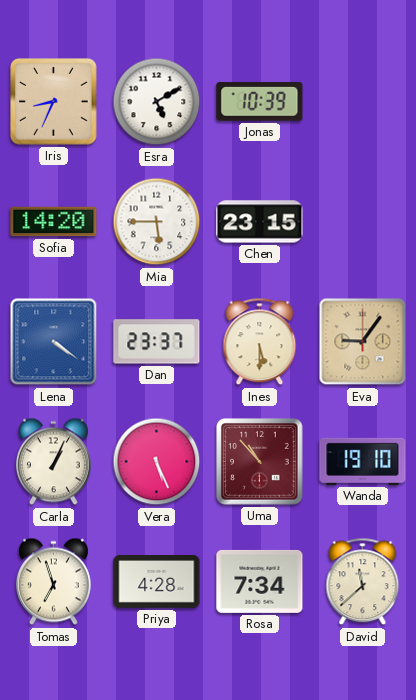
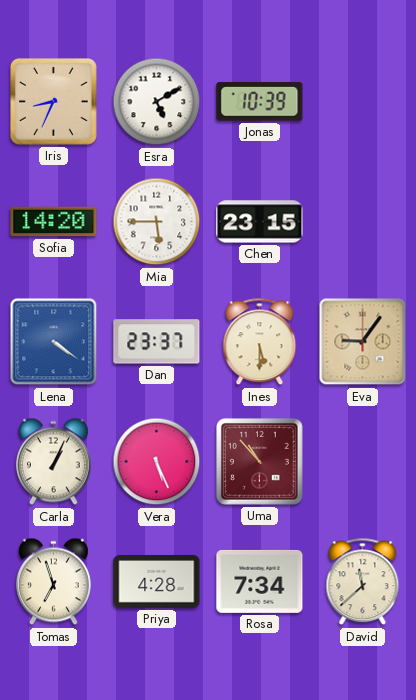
Wanda: 19:10 -> none (363, 461)
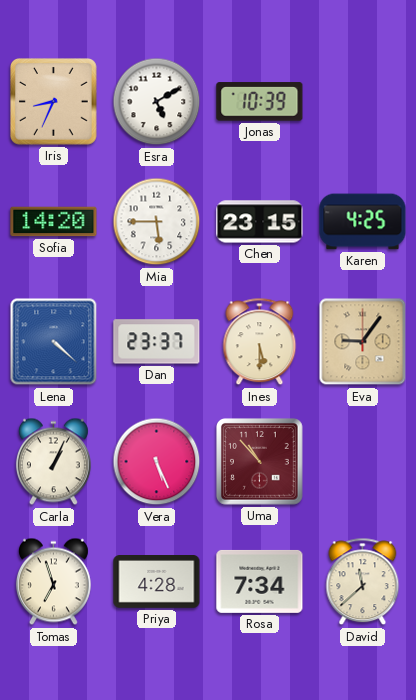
Karen: none -> 4:25 (363, 222)
Lena: 4:21 -> 4:22 (54, 342)
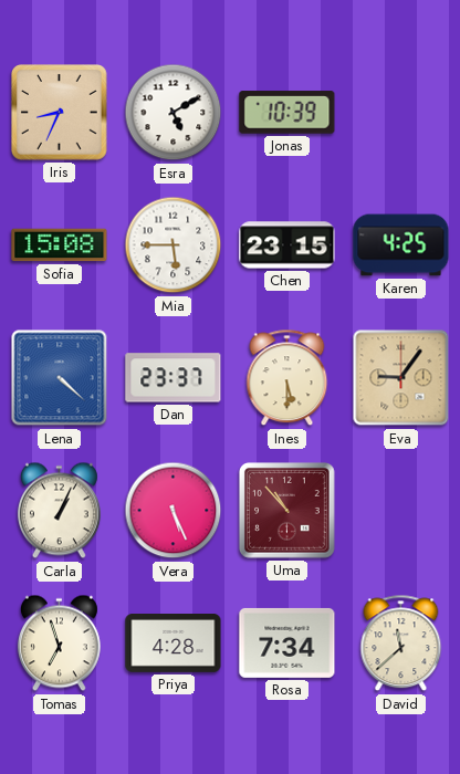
Sofia: 14:20 -> 15:08 (60, 245)
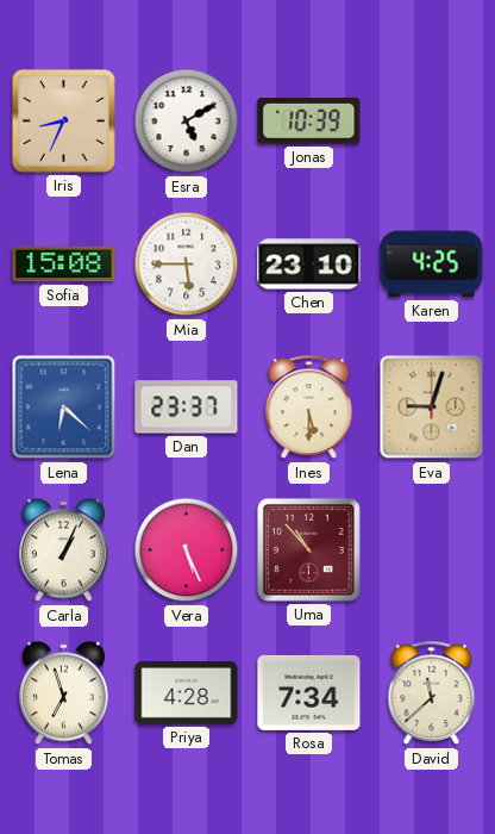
Chen: 23:15 -> 23:10 (309, 264)
Lena: 4:22 -> 6:22 (64, 407)
Eva: 9:06 -> 9:03 (432, 407)
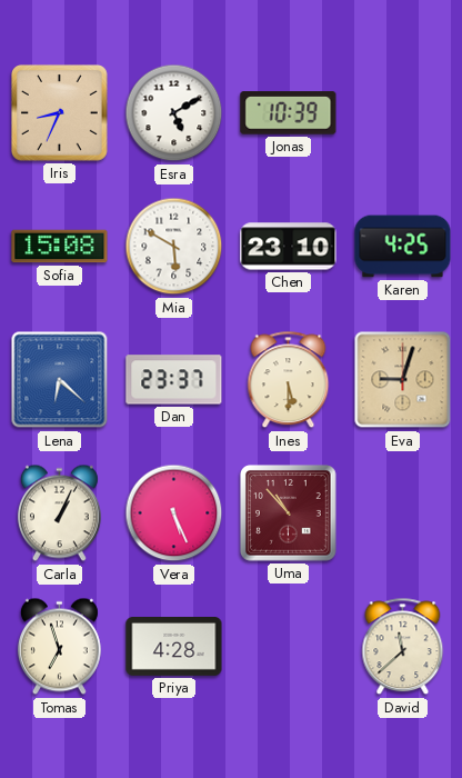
Mia: 5:45 -> 5:50 (174, 247)
Rosa: 7:34 -> none (309, 692)
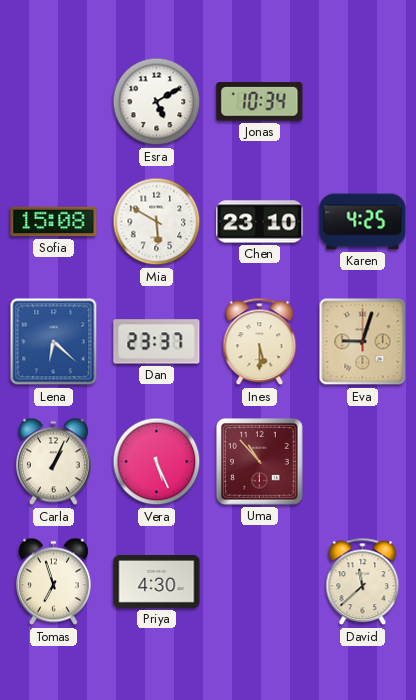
Iris: 8:34 -> none (60, 113)
Jonas: 10:39 -> 10:34 (260, 102)
Priya: 4:28 -> 4:30 (157, 582)
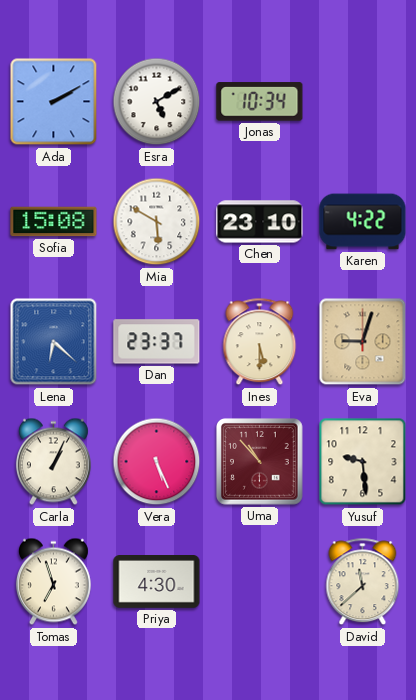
Ada: none -> 2:10 (54, 102)
Karen: 4:25 -> 4:22 (363, 222)
Yusuf: none -> 9:29 (363, 462)
